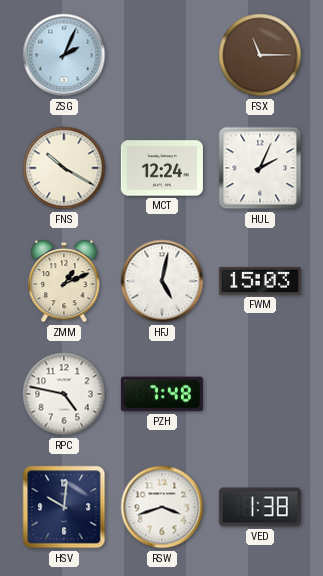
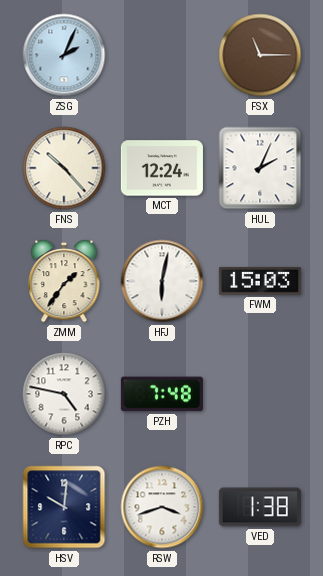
FNS: 10:20 -> 10:23 (64, 168)
ZMM: 1:11 -> 1:36 (64, 281)
HFJ: 5:02 -> 6:02 (162, 281)
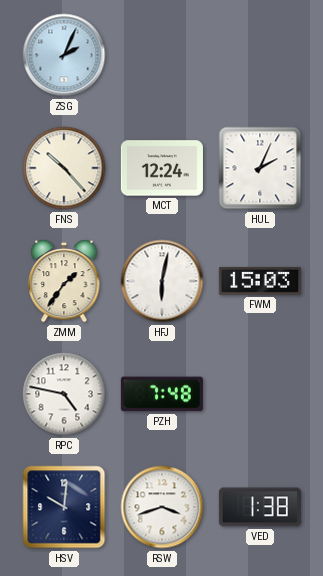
FSX: 11:15 -> none (260, 55)
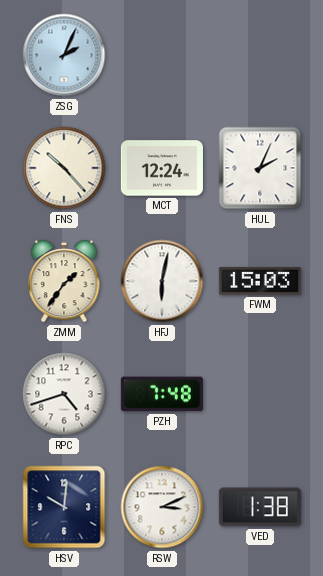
RPC: 4:47 -> 4:42 (64, 394)
RSW: 3:42 -> 3:11 (162, 507)
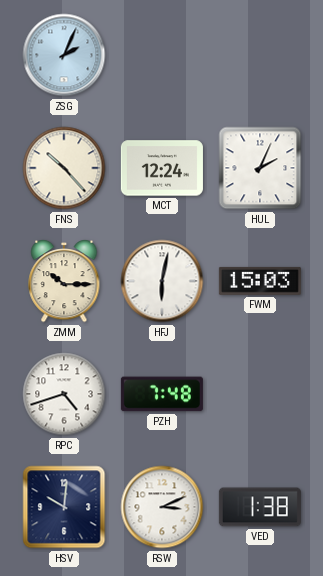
ZMM: 1:36 -> 10:15 (64, 281)
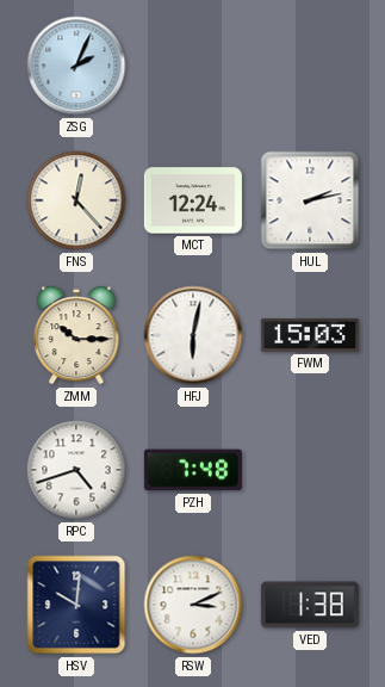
FNS: 10:23 -> 12:23 (76, 200)
HUL: 2:04 -> 2:13 (310, 200)
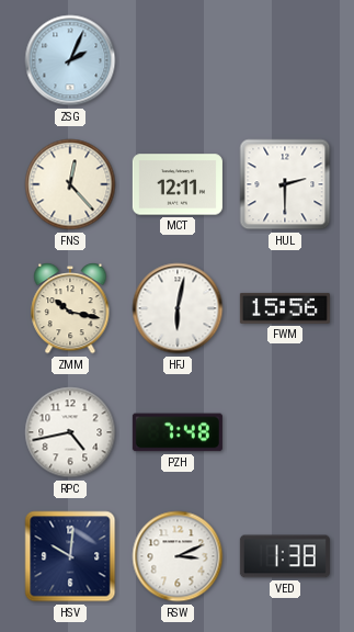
MCT: 12:24 -> 12:11 (178, 184)
HUL: 2:13 -> 2:30 (285, 184)
ZMM: 10:15 -> 10:17 (70, 308)
FWM: 15:03 -> 15:56 (285, 308)
RPC: 4:42 -> 4:43 (70, 432)
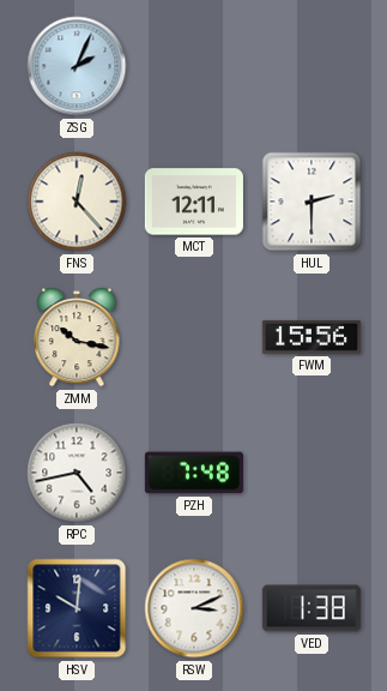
HFJ: 6:02 -> none (178, 308)
